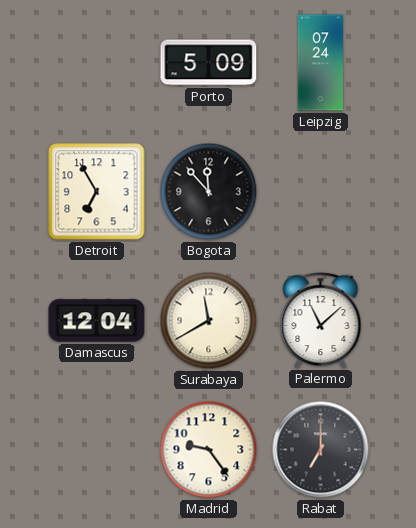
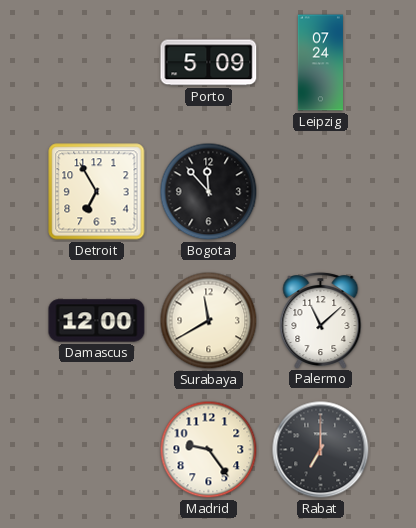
Damascus: 12:04 -> 12:00 (97, 321)
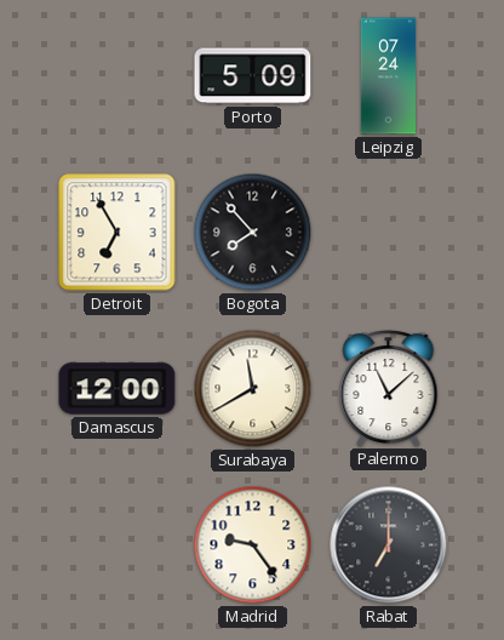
Bogota: 11:53 -> 7:53 (253, 233)
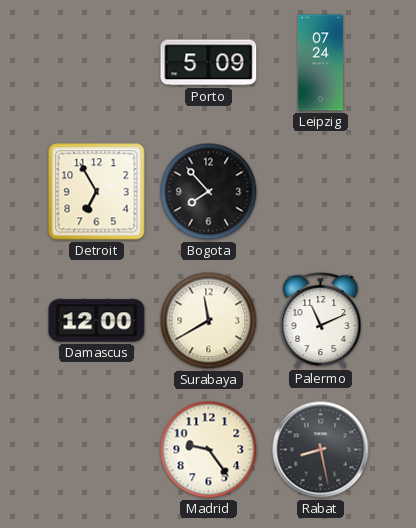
Palermo: 11:08 -> 11:11 (321, 321)
Rabat: 7:00 -> 8:28 (321, 450)
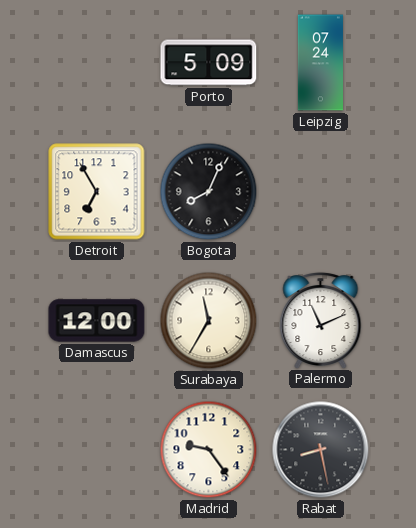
Bogota: 7:53 -> 8:04 (209, 192)
Surabaya: 11:40 -> 11:35 (209, 321)
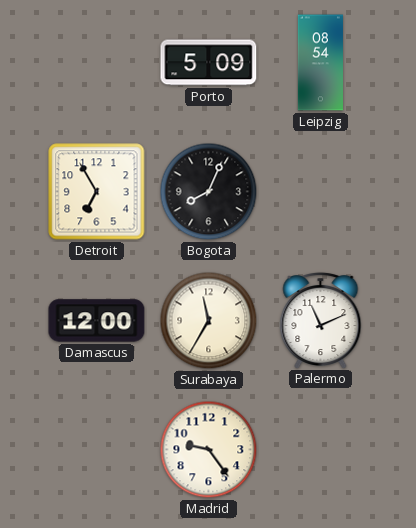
Leipzig: 07:24 -> 08:54 (320, 63)
Rabat: 8:28 -> none (321, 450)
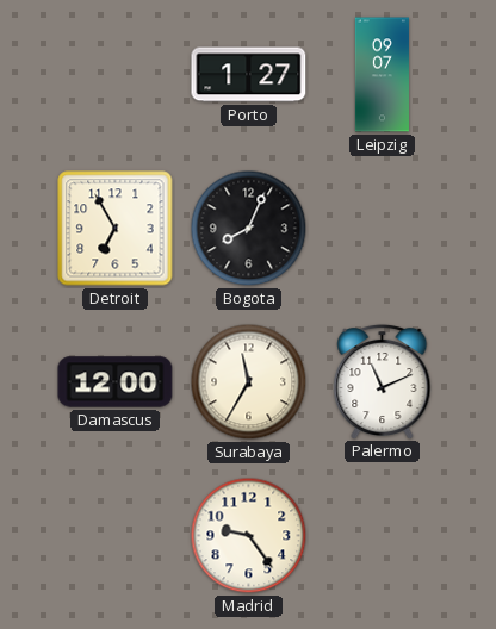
Porto: 5:09 -> 1:27 (249, 75)
Leipzig: 08:54 -> 09:07 (382, 75)
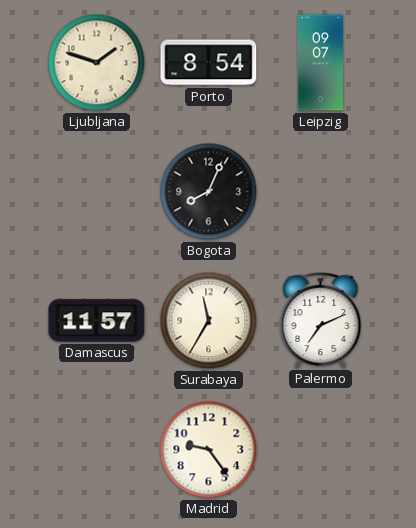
Ljubljana: none -> 1:48 (97, 63)
Porto: 1:27 -> 8:54 (209, 63)
Detroit: 6:55 -> none (116, 229)
Damascus: 12:00 -> 11:57 (97, 321)
Palermo: 11:11 -> 7:11 (321, 321)
